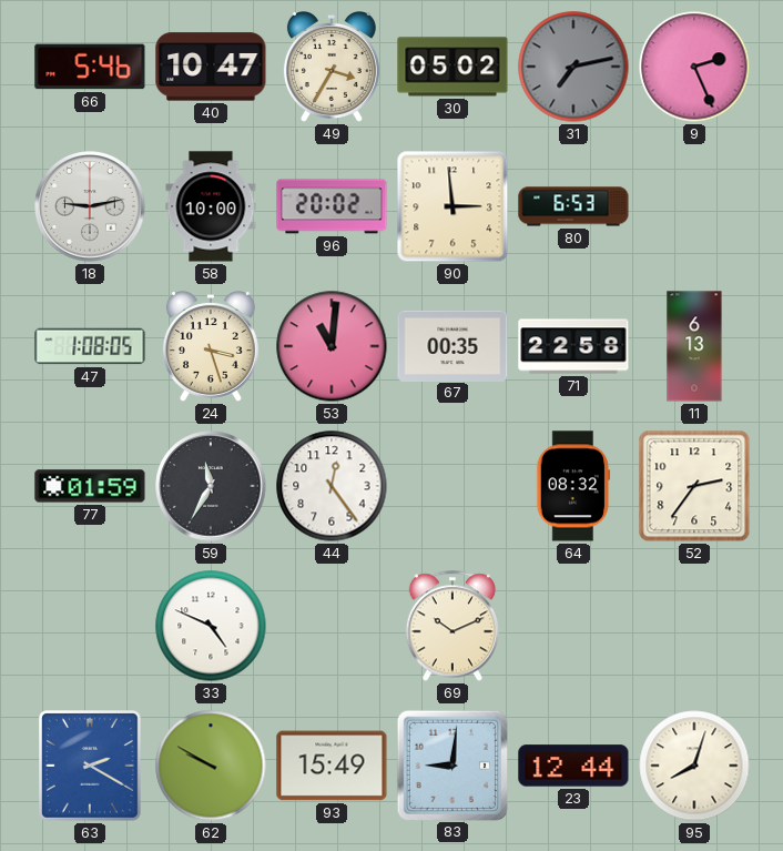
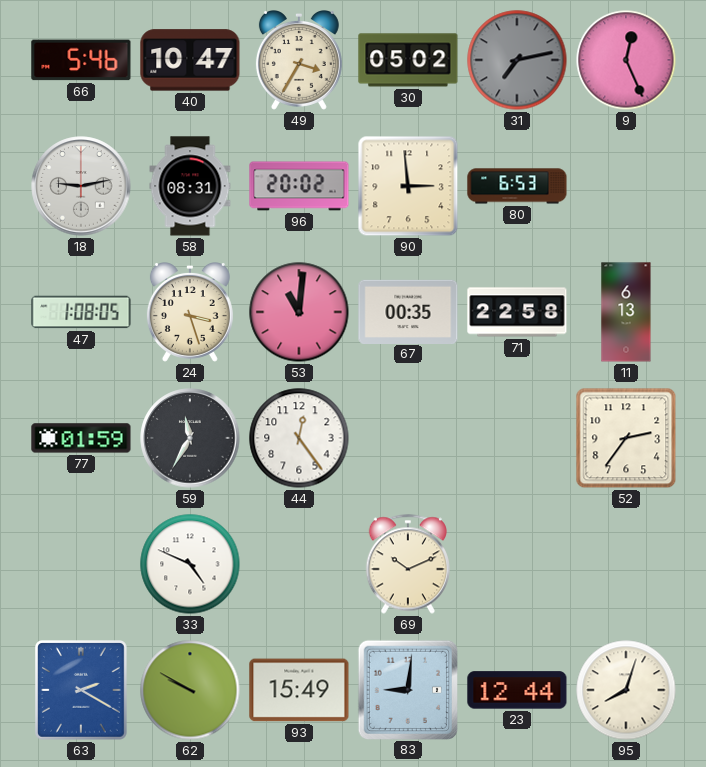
9: 2:26 -> 12:26 (626, 60)
58: 10:00 -> 08:31 (190, 186)
64: 08:32 -> none (573, 486)
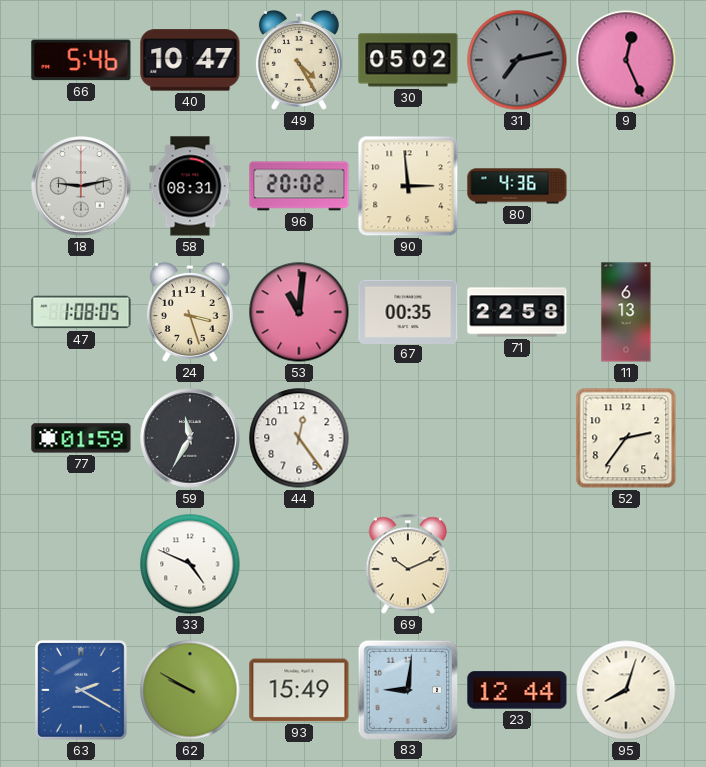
49: 3:35 -> 4:25 (299, 61)
80: 6:53 -> 4:36 (517, 186)
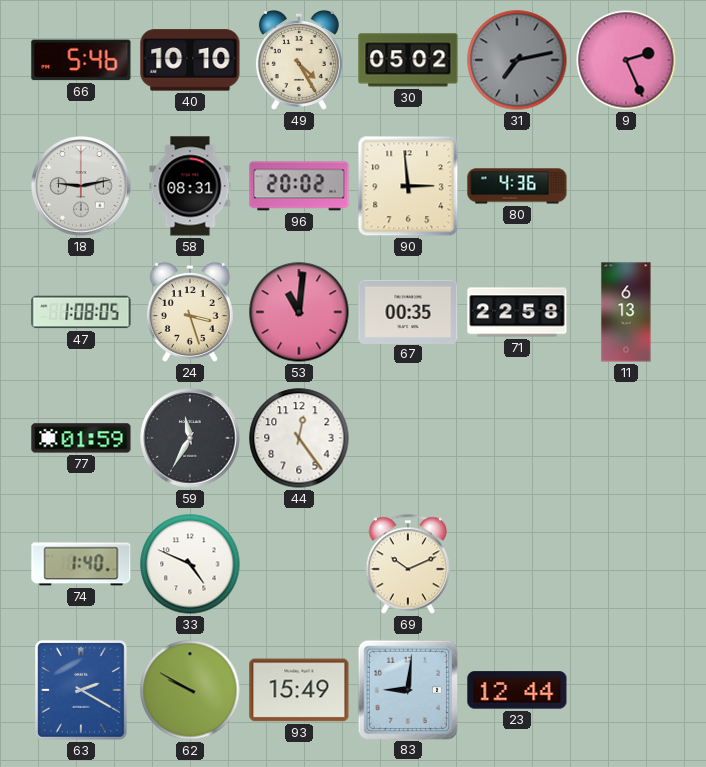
40: 10:47 -> 10:10 (190, 60)
9: 12:26 -> 2:26 (626, 60)
52: 2:36 -> none (626, 438)
74: none -> 1:40 (81, 564)
95: 8:03 -> none (626, 690)
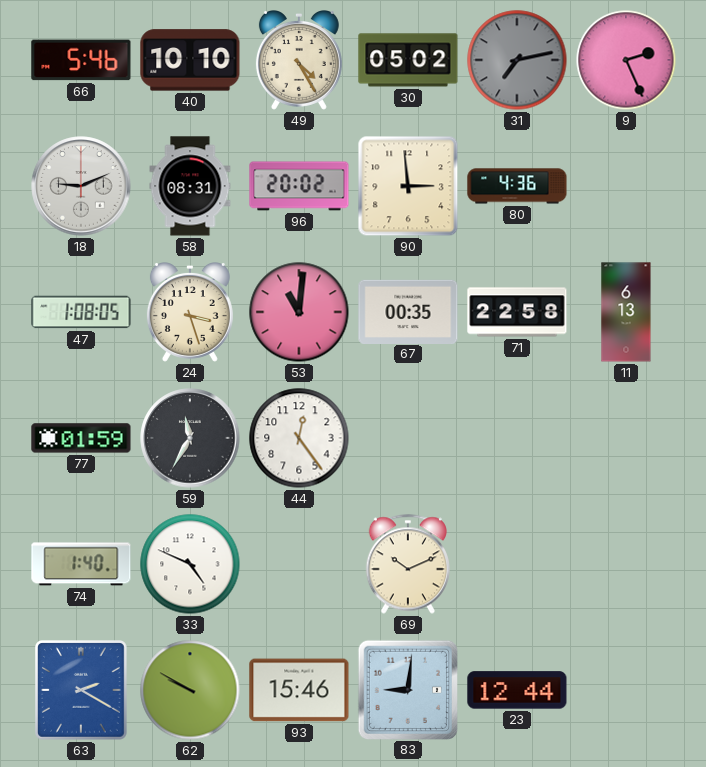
18: 9:13 -> 9:11 (81, 186)
93: 15:49 -> 15:46 (299, 690)
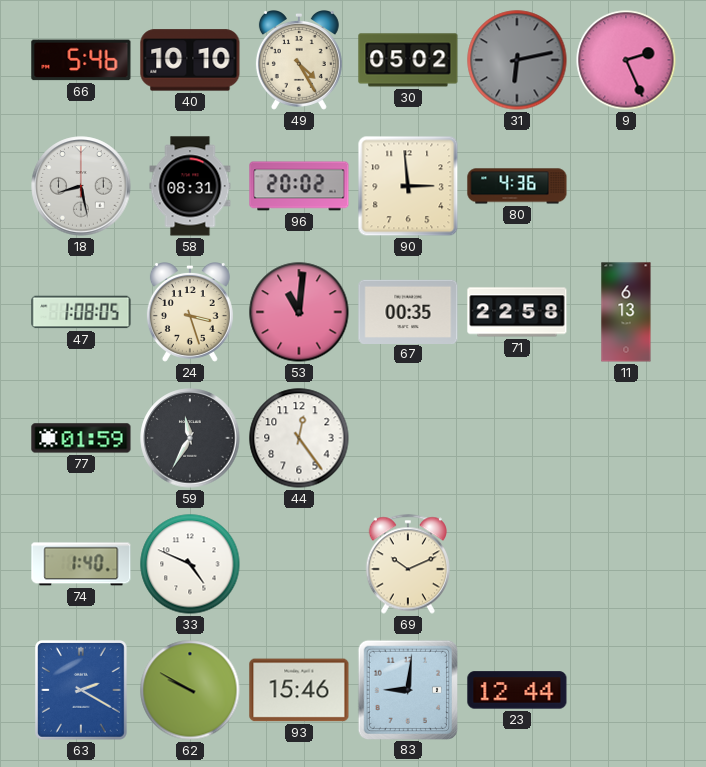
31: 7:13 -> 6:13 (517, 60)
18: 9:11 -> 8:28 (81, 186)
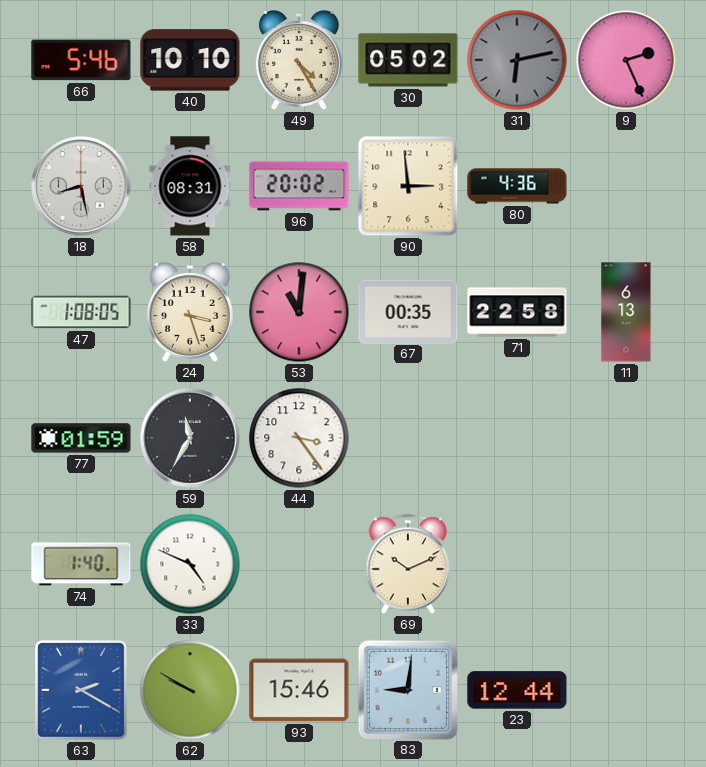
44: 12:24 -> 3:24 (299, 438)
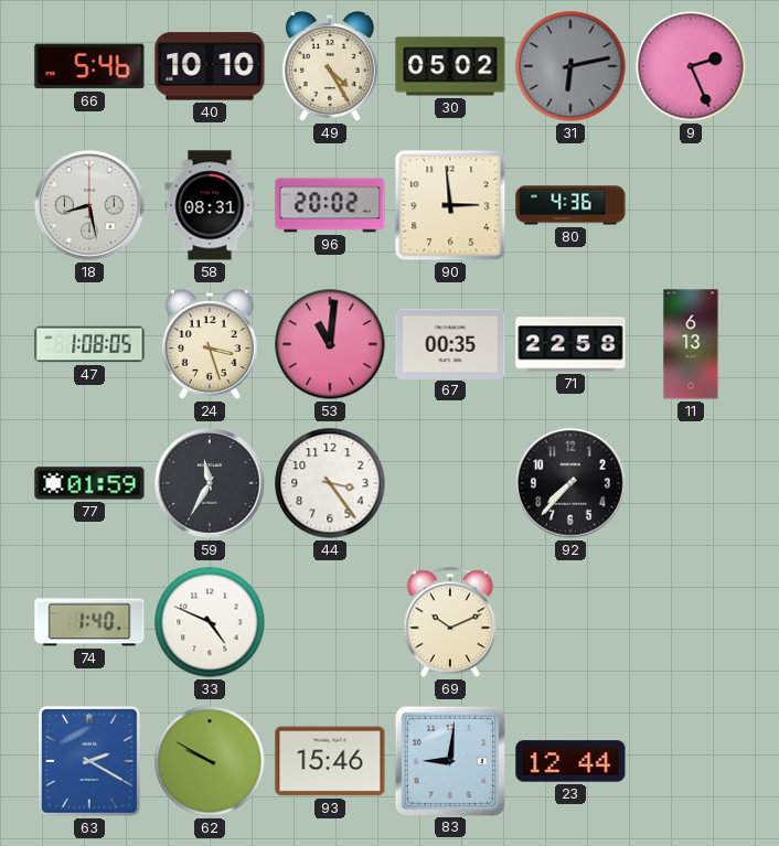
92: none -> 7:37 (570, 483)
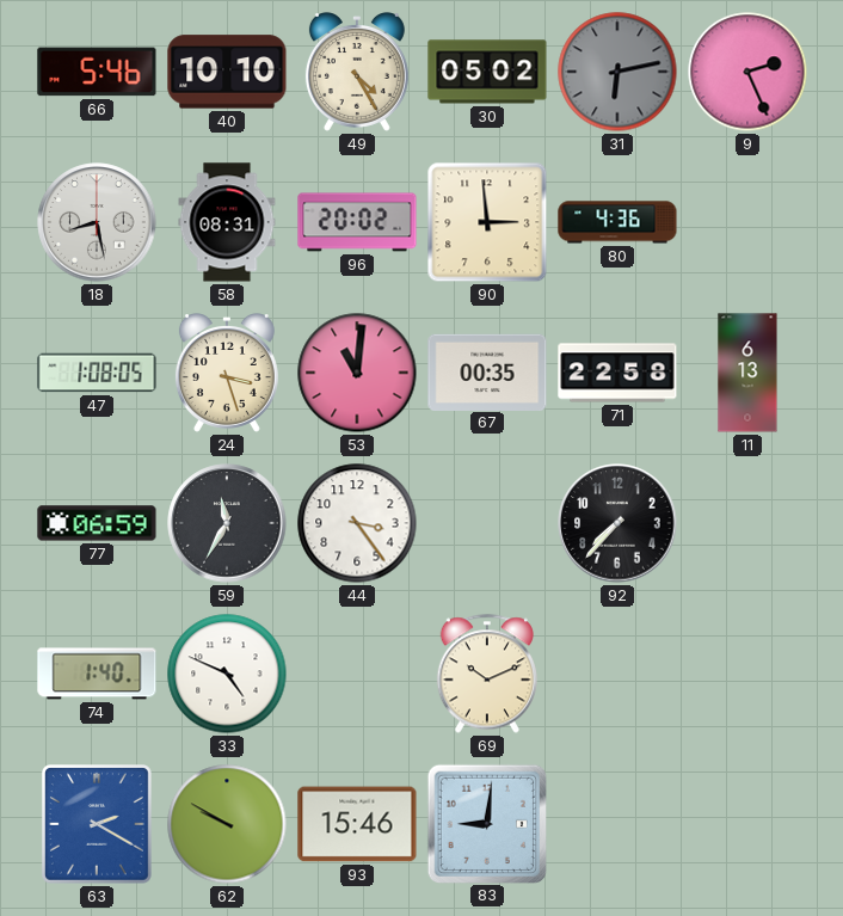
77: 01:59 -> 06:59 (97, 523)
23: 12:44 -> none (570, 761)
